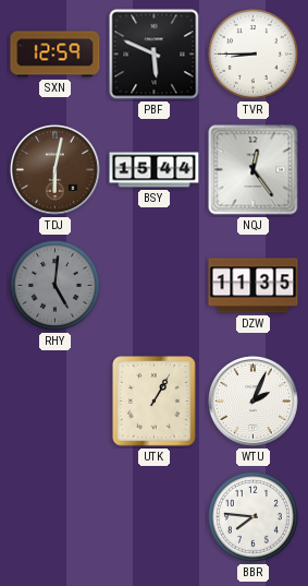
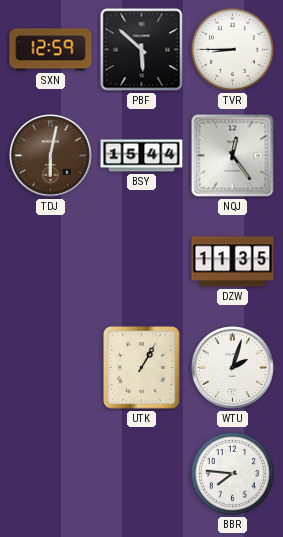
PBF: 5:49 -> 5:52 (142, 50)
RHY: 5:01 -> none (54, 285)
WTU: 2:04 -> 2:03 (233, 368)
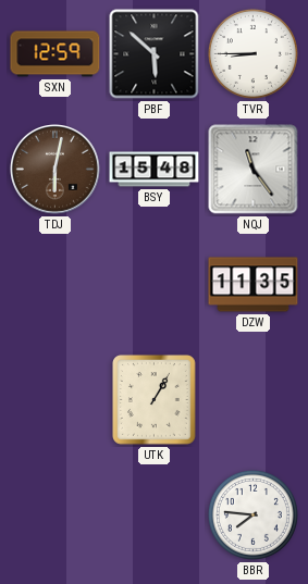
BSY: 15:44 -> 15:48 (155, 170)
NQJ: 12:24 -> 11:24 (254, 170)
WTU: 2:03 -> none (233, 368)
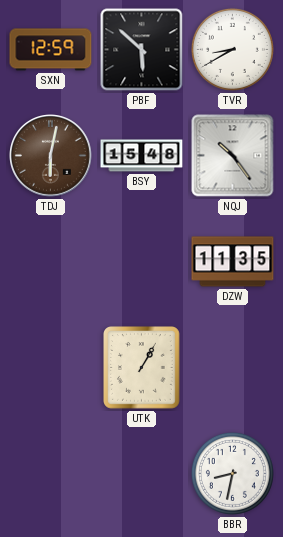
TVR: 8:45 -> 8:40 (232, 49)
NQJ: 11:24 -> 10:24 (233, 156)
BBR: 7:46 -> 8:32 (232, 473)
